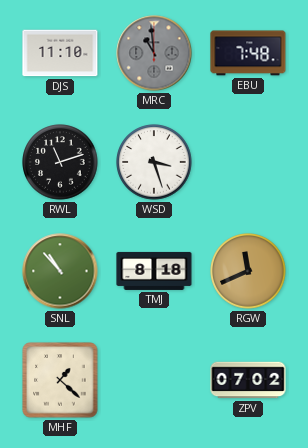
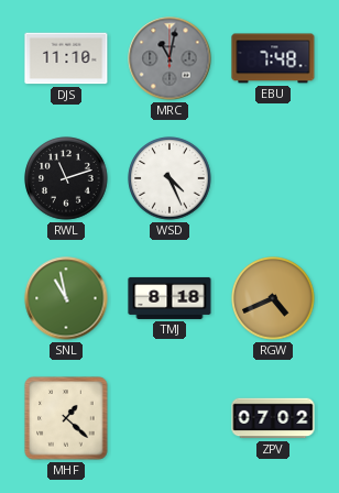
MRC: 10:59 -> 11:02 (169, 58)
WSD: 3:27 -> 4:26 (169, 178)
SNL: 10:53 -> 10:58 (66, 298)
RGW: 11:41 -> 4:41 (273, 298)
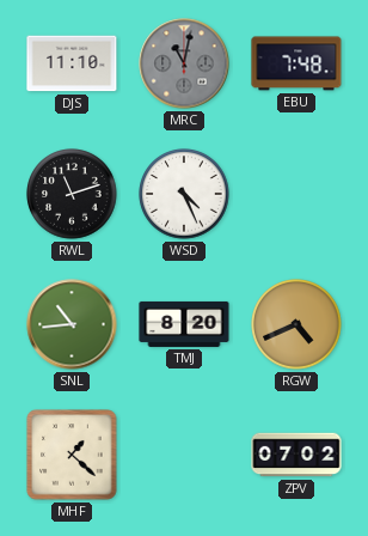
SNL: 10:58 -> 10:44 (72, 324)
TMJ: 8:18 -> 8:20 (184, 324)
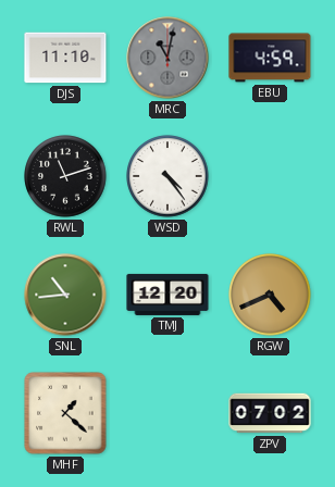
EBU: 7:48 -> 4:59 (270, 58)
WSD: 4:26 -> 4:24 (167, 176)
TMJ: 8:20 -> 12:20 (167, 295)
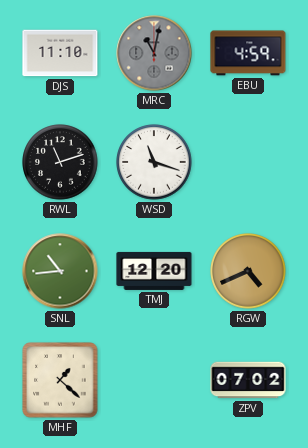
WSD: 4:24 -> 11:18 (154, 162)
